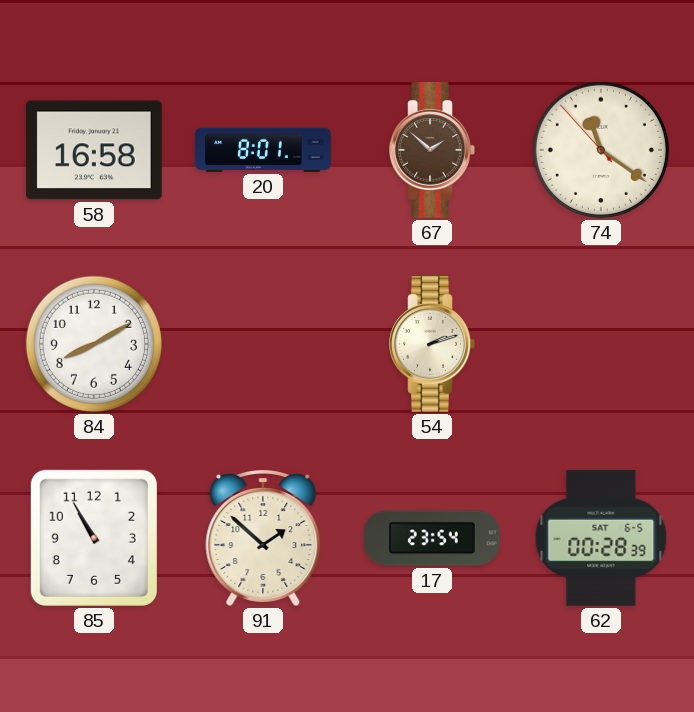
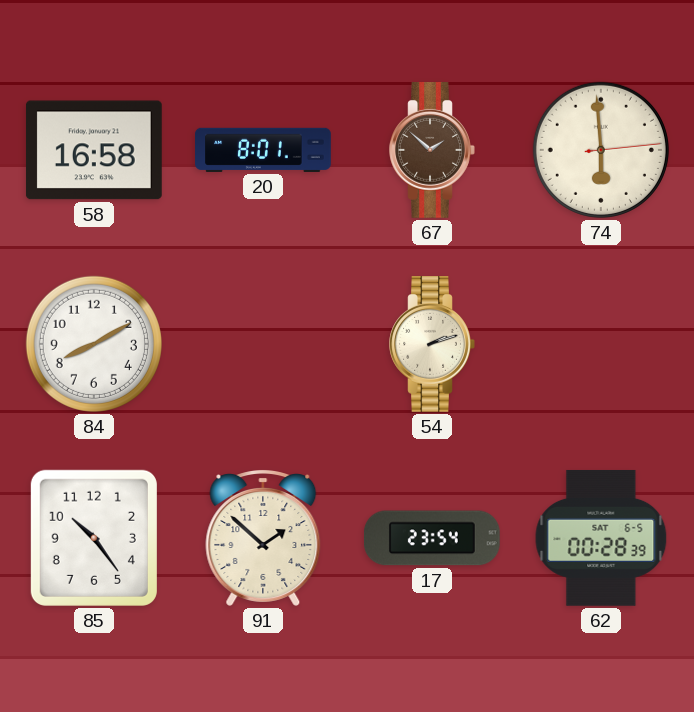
74: 11:20 -> 5:59 (601, 150)
85: 10:55 -> 10:24 (94, 538)
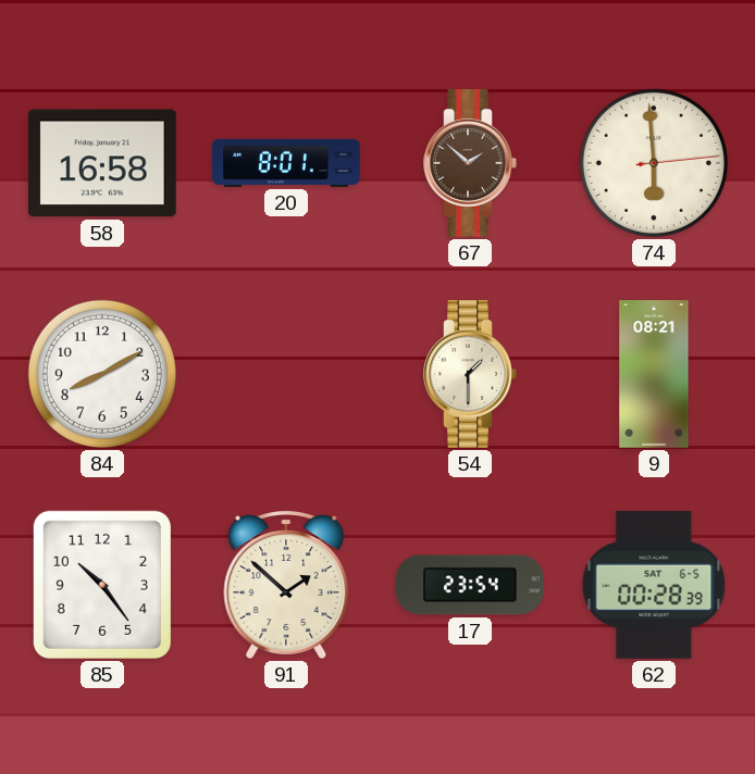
54: 2:12 -> 1:30 (470, 375)
9: none -> 08:21 (654, 374)
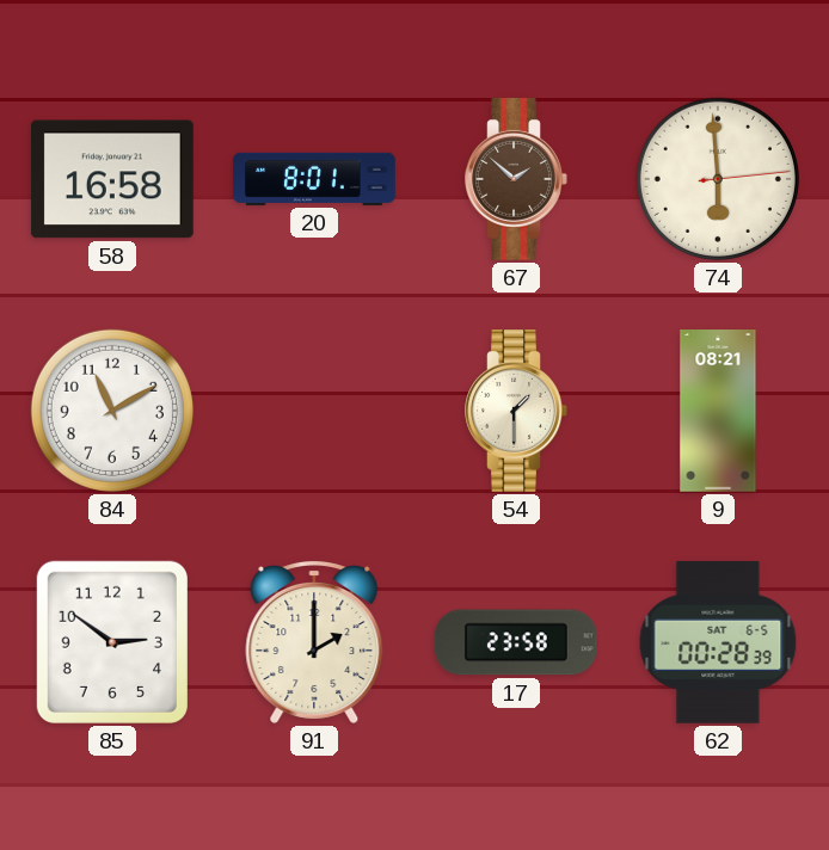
84: 8:10 -> 11:10 (112, 411)
85: 10:24 -> 2:51 (112, 642)
91: 1:52 -> 2:00 (314, 642)
17: 23:54 -> 23:58 (516, 642)
